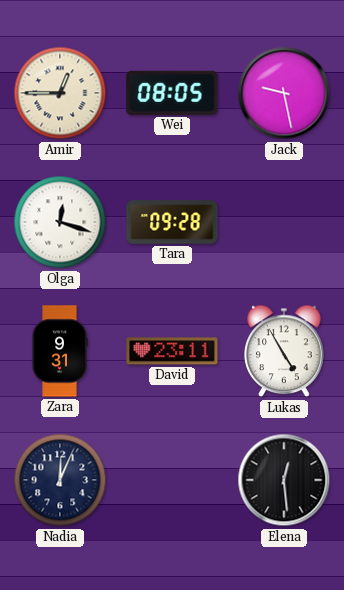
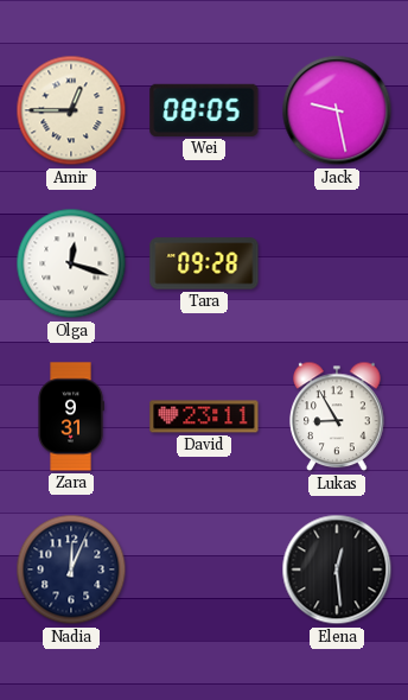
Lukas: 4:55 -> 8:55 (337, 416)
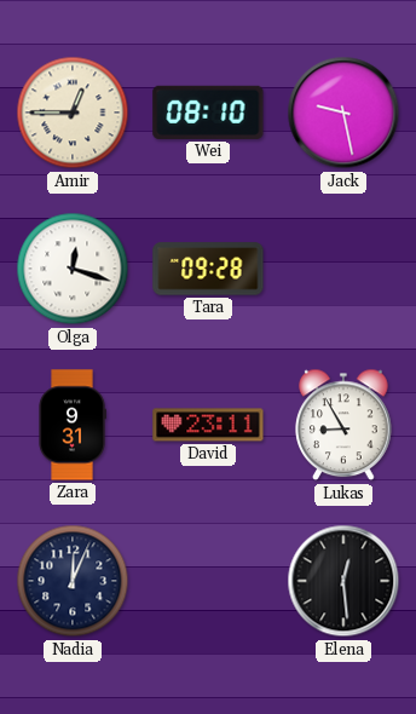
Wei: 08:05 -> 08:10 (208, 113)
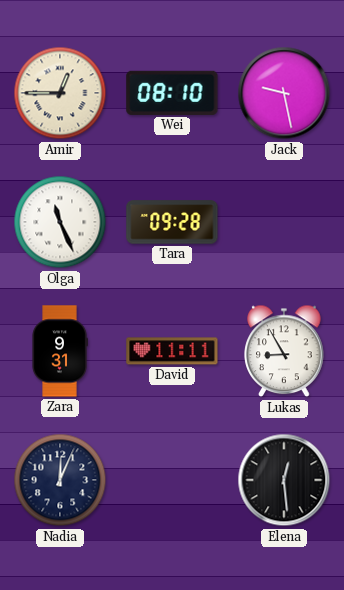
Olga: 12:18 -> 11:26 (60, 222)
David: 23:11 -> 11:11 (172, 351)
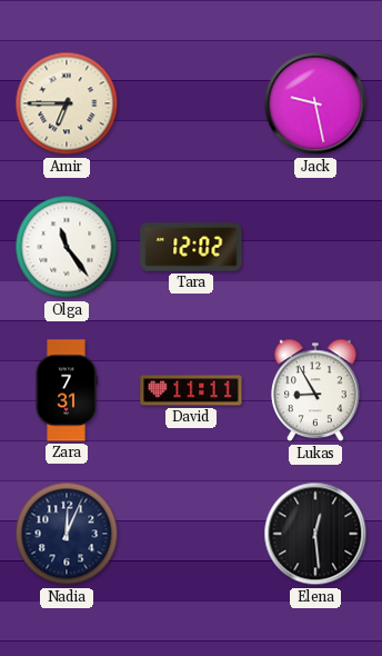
Amir: 12:45 -> 6:45 (67, 103)
Wei: 08:10 -> none (172, 93)
Olga: 11:26 -> 11:24 (67, 247)
Tara: 09:28 -> 12:02 (191, 247)
Zara: 9:31 -> 7:31 (67, 390)
